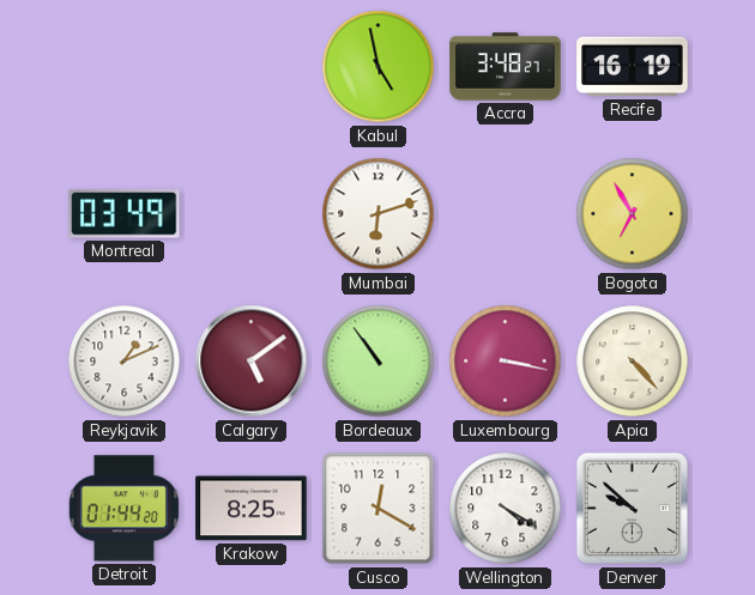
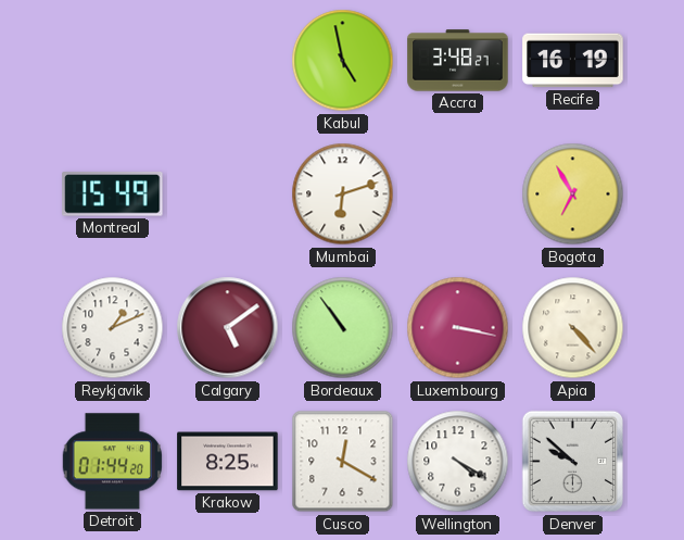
Montreal: 03:49 -> 15:49 (113, 194)
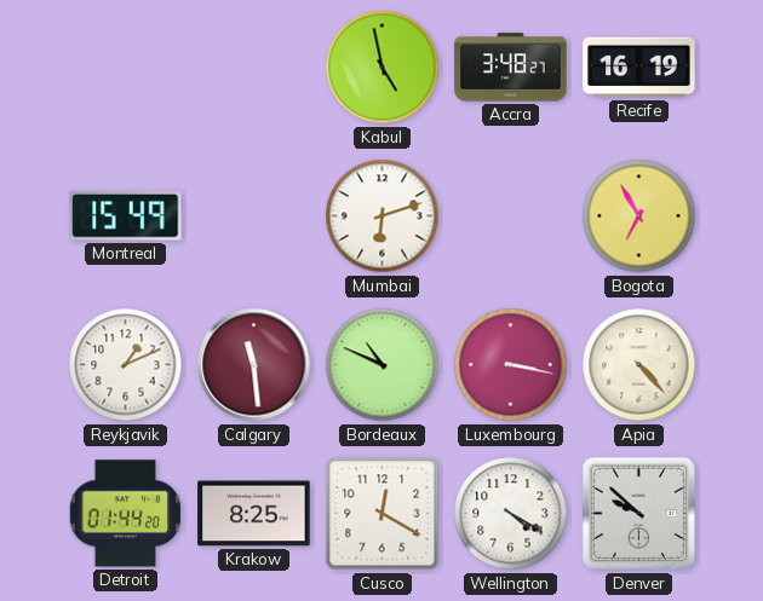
Calgary: 5:09 -> 11:29 (254, 365)
Bordeaux: 10:54 -> 10:49 (383, 365)
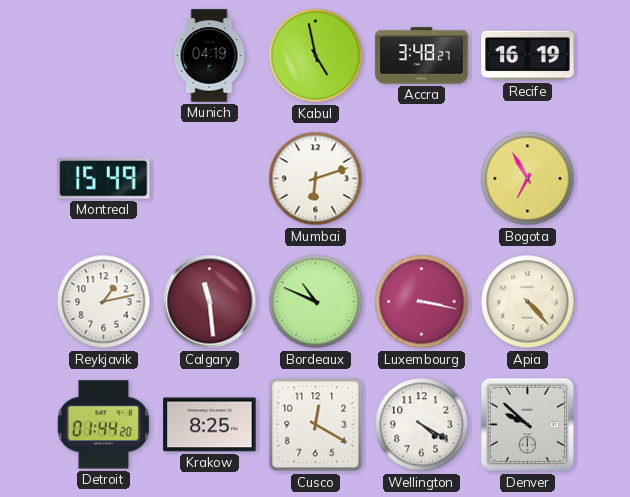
Munich: none -> 04:19 (209, 56)
Reykjavik: 1:11 -> 1:13 (104, 302)
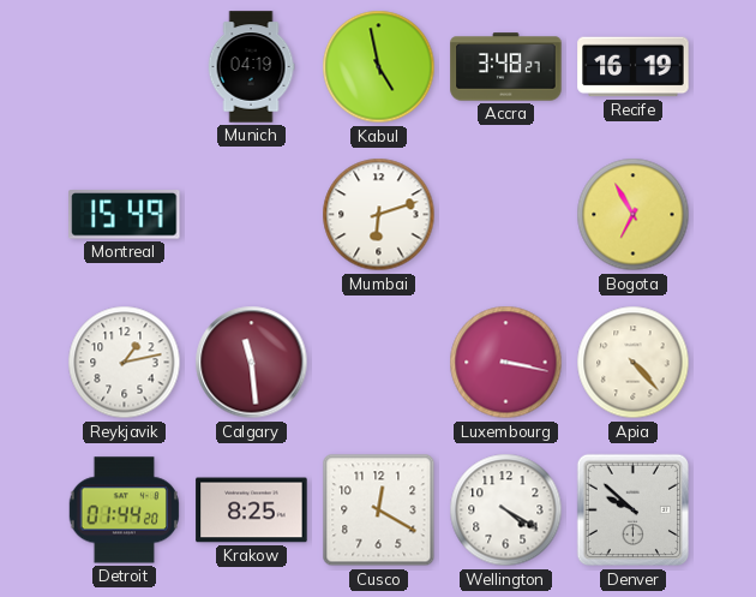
Bordeaux: 10:49 -> none (316, 302)
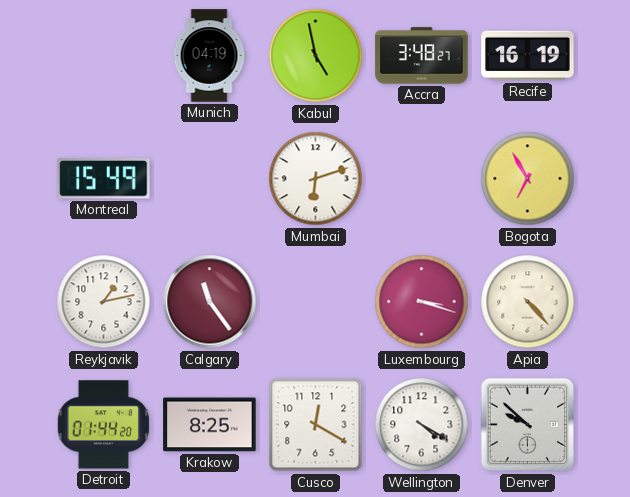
Calgary: 11:29 -> 11:24 (210, 302)
Luxembourg: 3:17 -> 3:18 (422, 302)
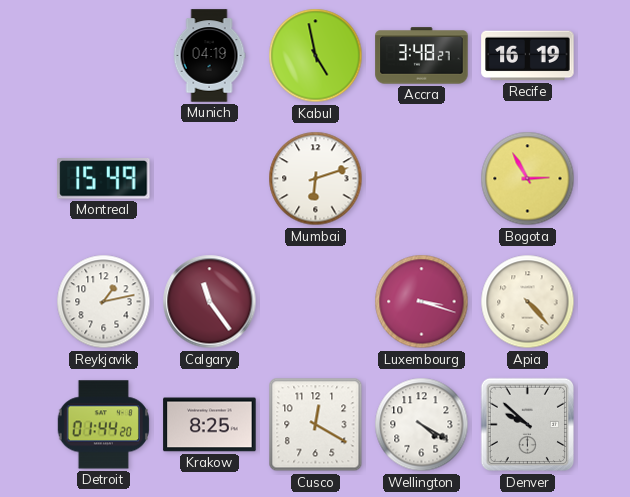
Bogota: 6:55 -> 2:55 (528, 179)
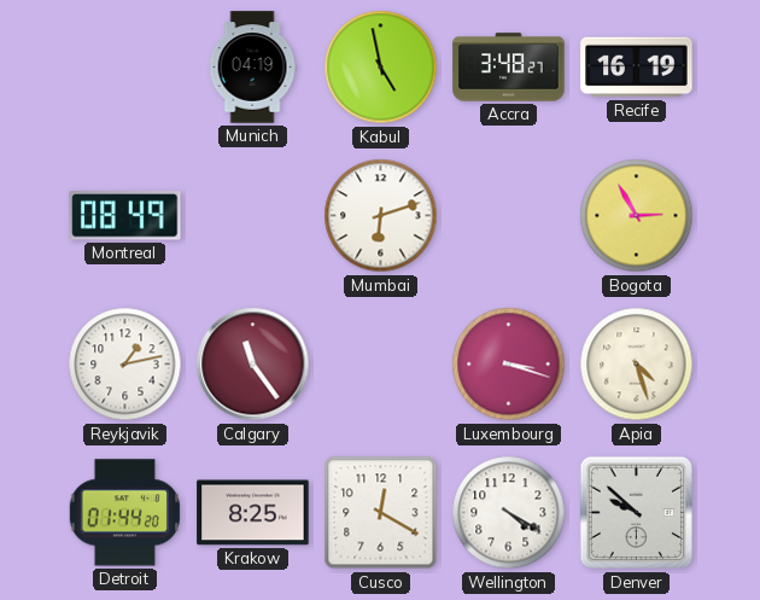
Montreal: 15:49 -> 08:49 (125, 216)
Apia: 4:23 -> 4:27 (637, 365)
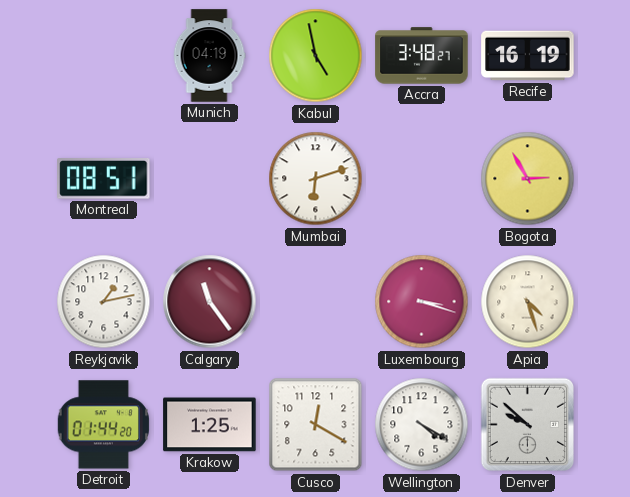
Montreal: 08:49 -> 08:51 (104, 179)
Krakow: 8:25 -> 1:25 (210, 425)
